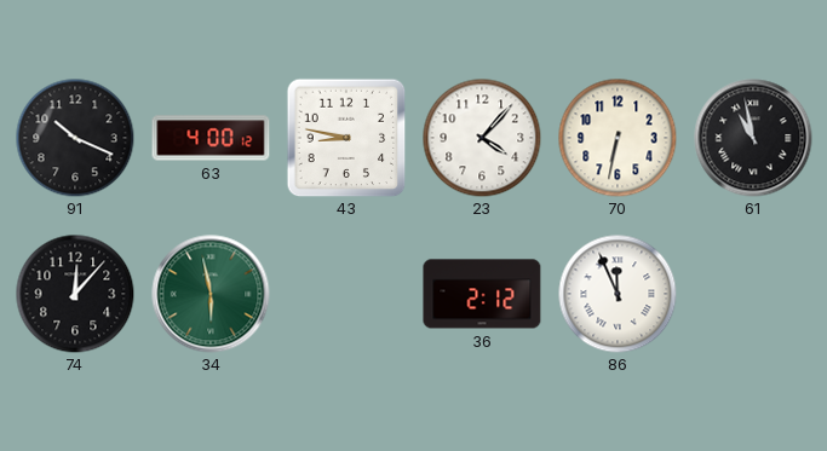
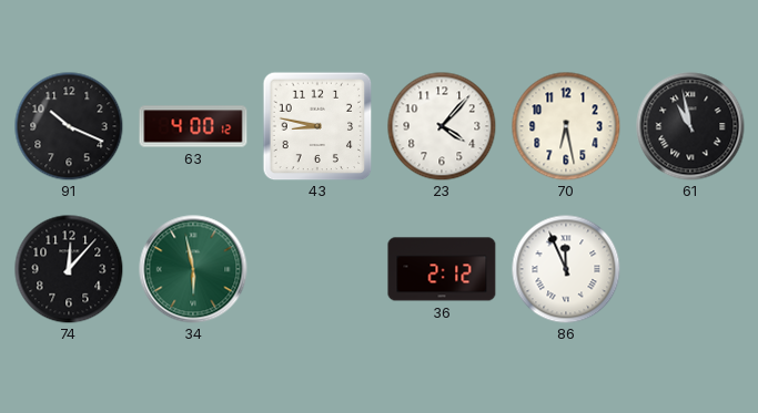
70: 6:32 -> 6:28 (566, 126)
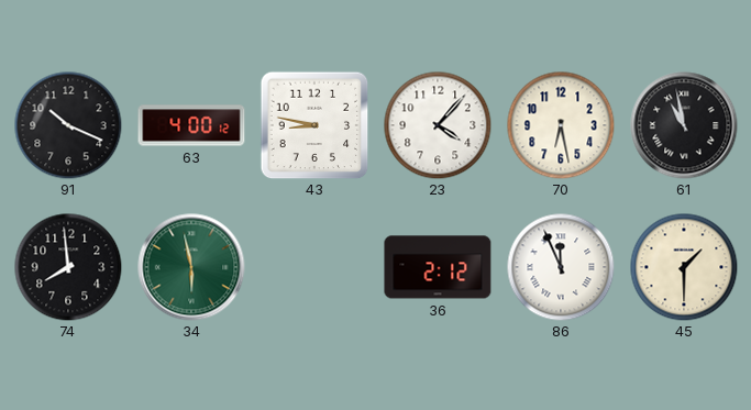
74: 12:07 -> 7:59 (68, 267)
45: none -> 1:30 (684, 267)
